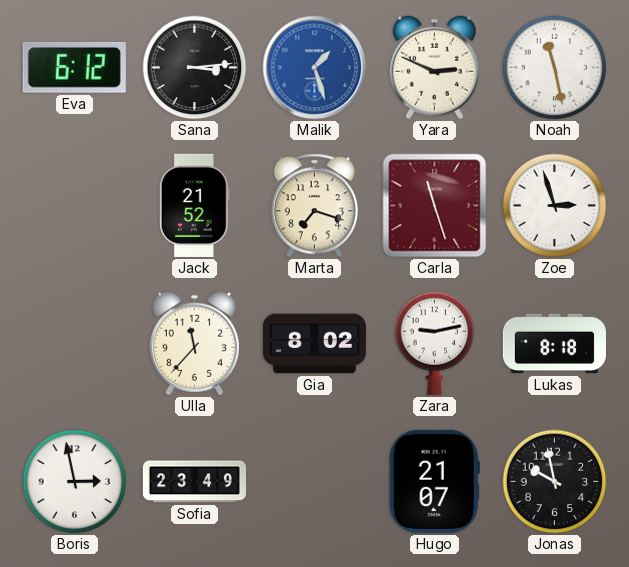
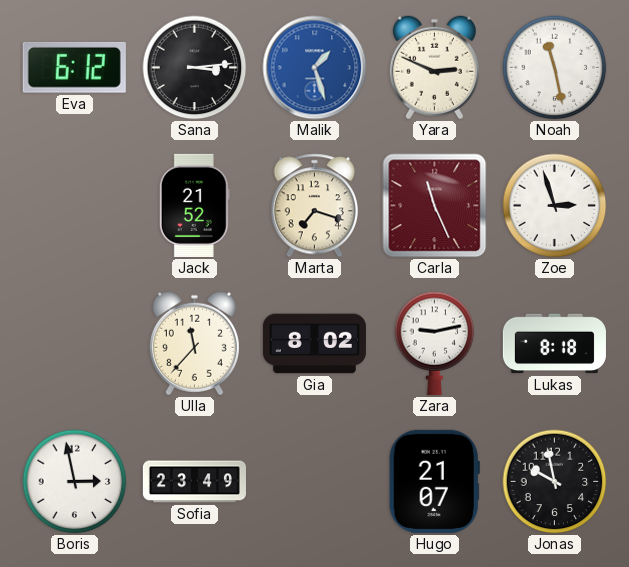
Carla: 11:27 -> 11:26 (435, 206)
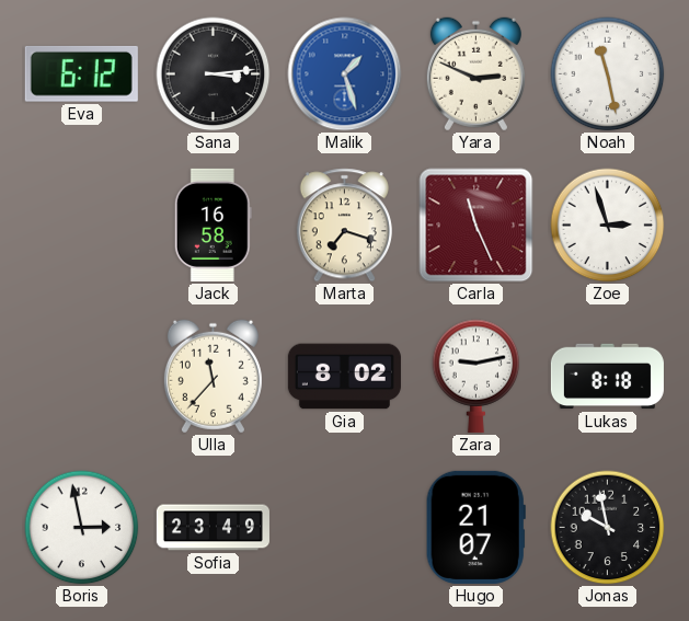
Jack: 21:52 -> 16:58 (213, 225)
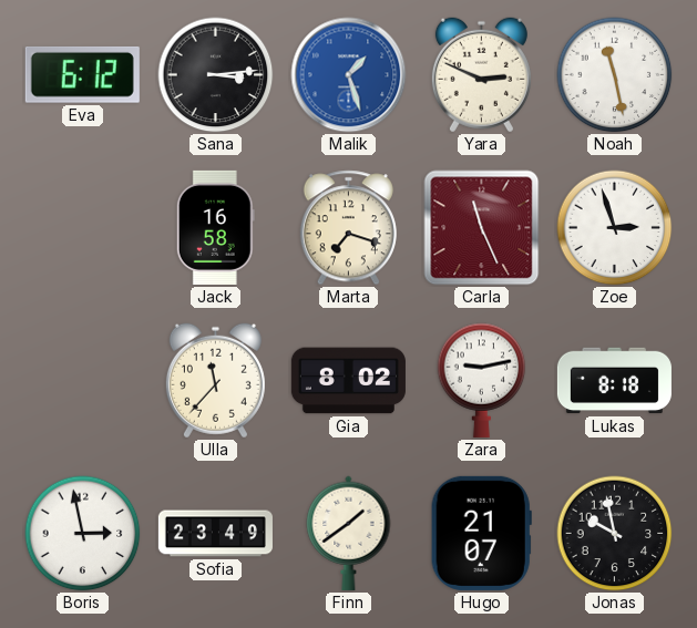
Finn: none -> 1:39 (349, 533)
